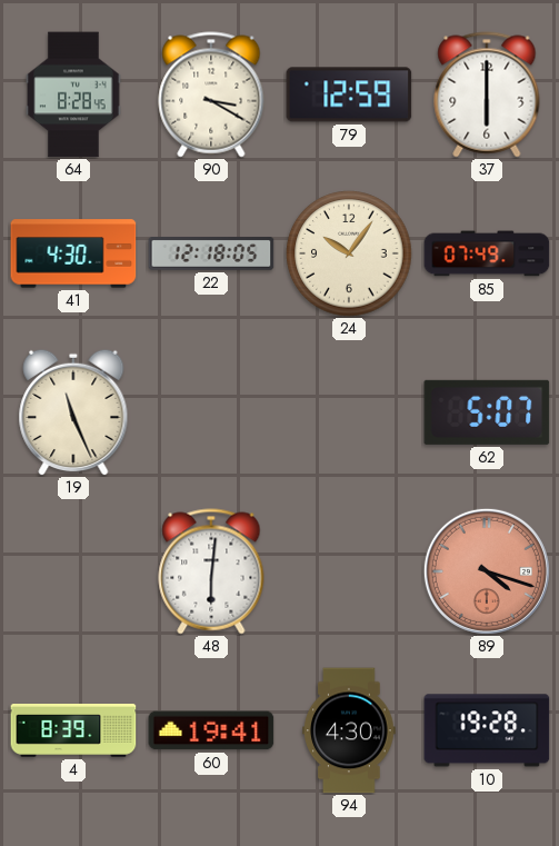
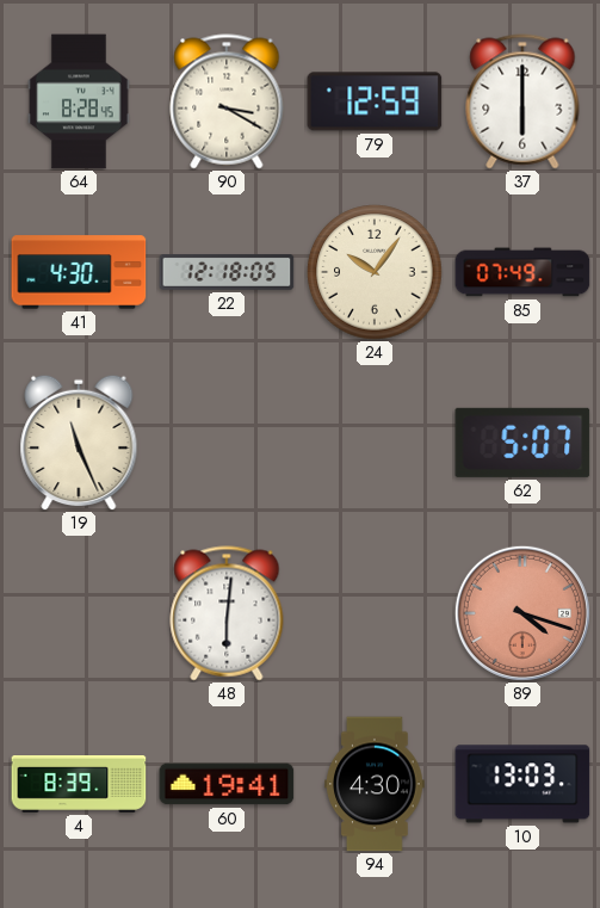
10: 19:28 -> 13:03 (522, 784)
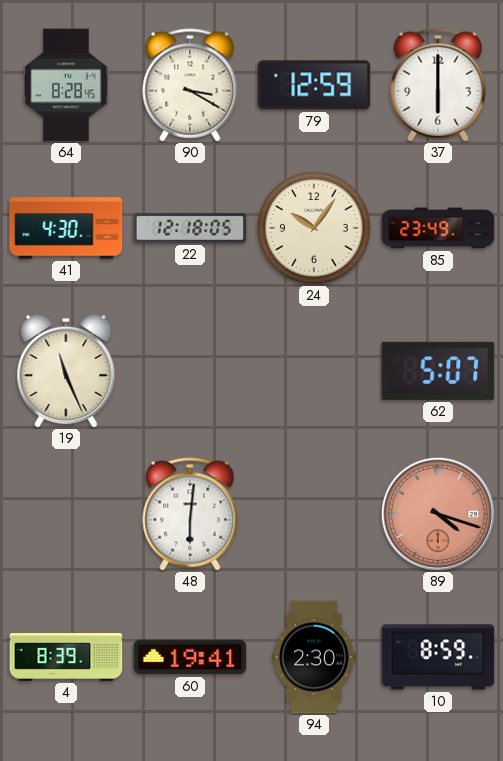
85: 07:49 -> 23:49 (438, 228)
94: 4:30 -> 2:30 (315, 657)
10: 13:03 -> 8:59 (438, 657)
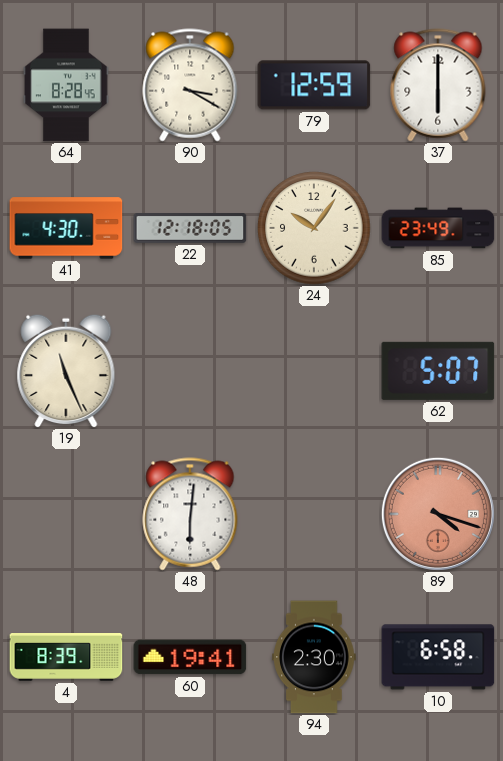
10: 8:59 -> 6:58 (438, 657)
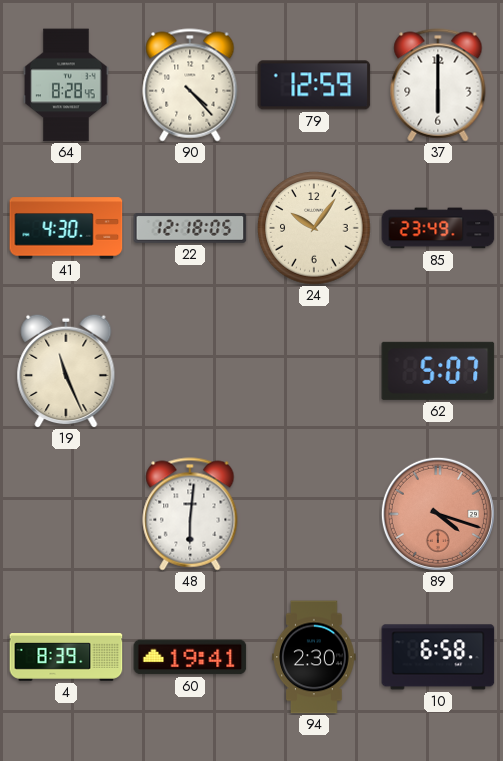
90: 3:20 -> 4:23 (190, 85)
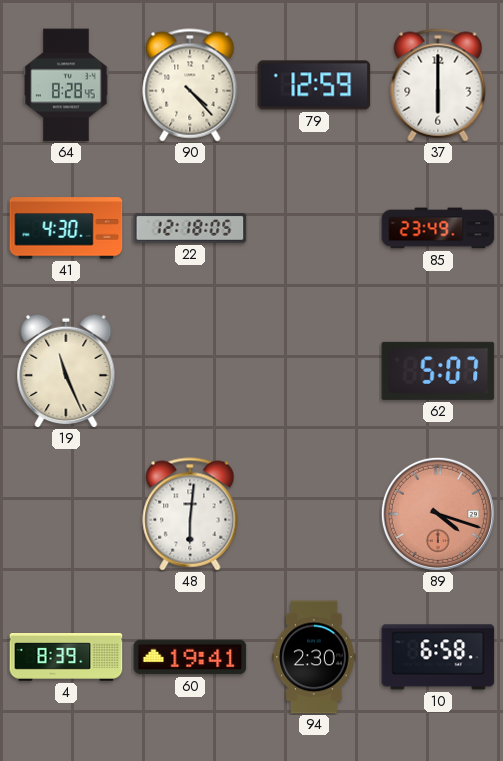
24: 10:06 -> none (314, 228)
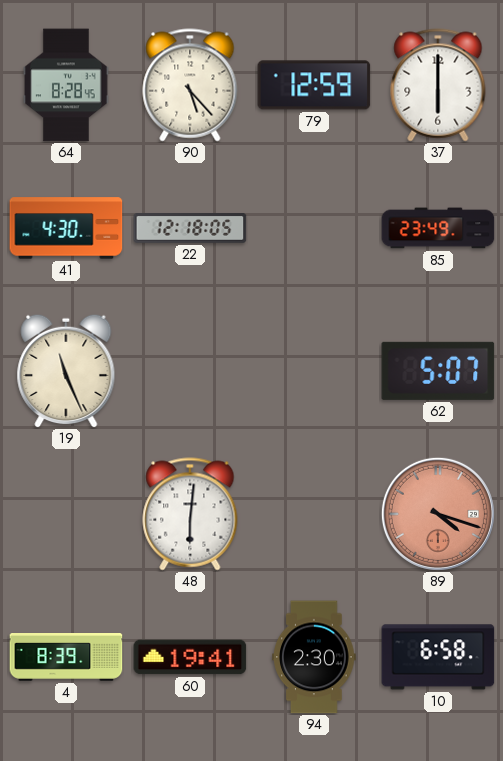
90: 4:23 -> 5:23 (190, 85)
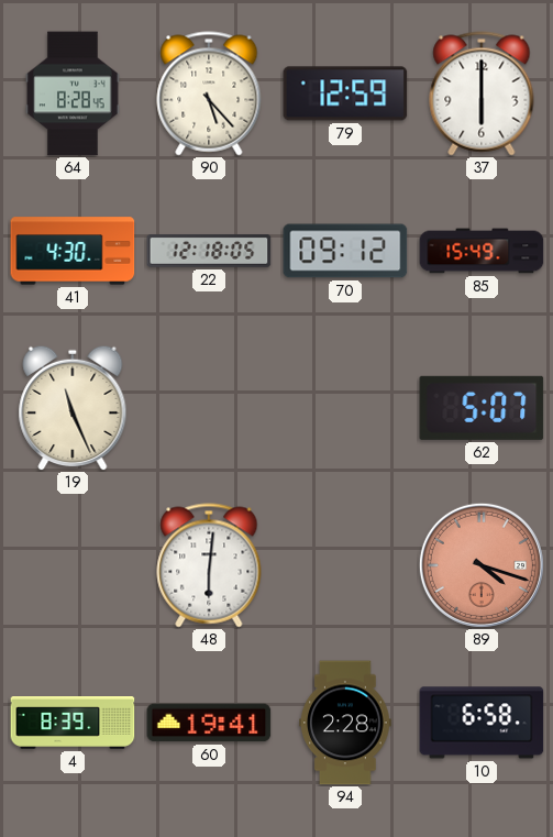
70: none -> 09:12 (345, 251)
85: 23:49 -> 15:49 (482, 251)
94: 2:30 -> 2:28 (346, 723)
